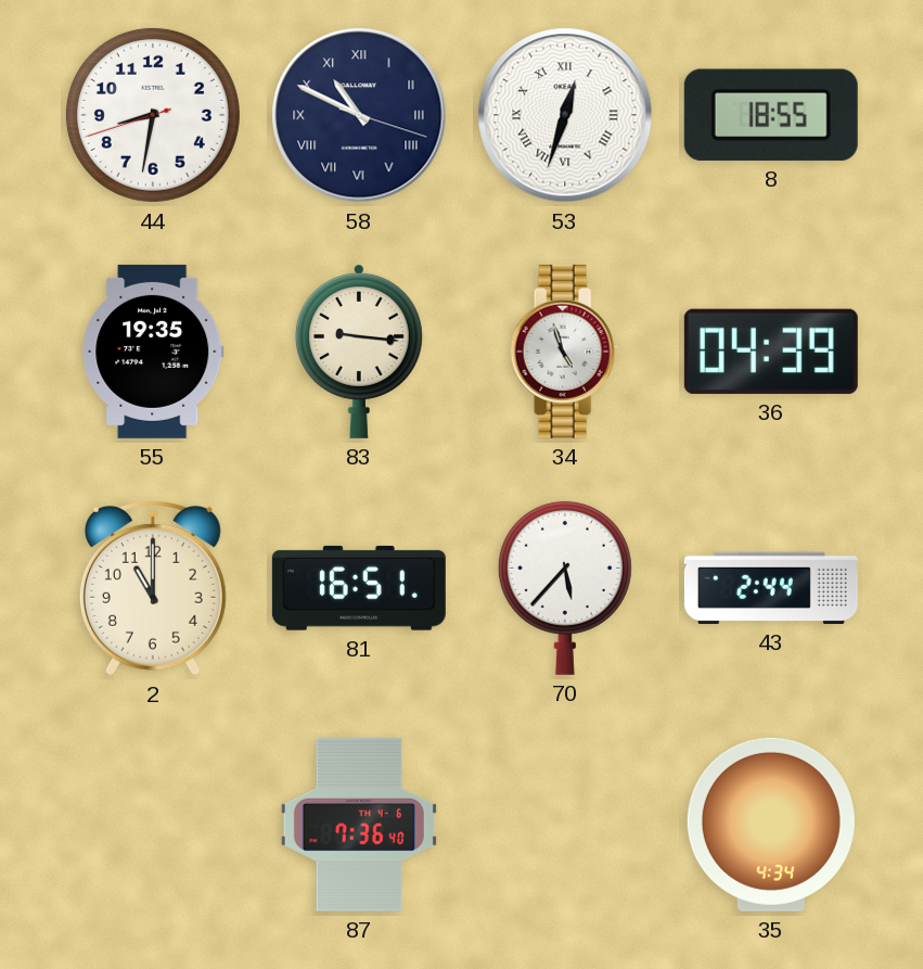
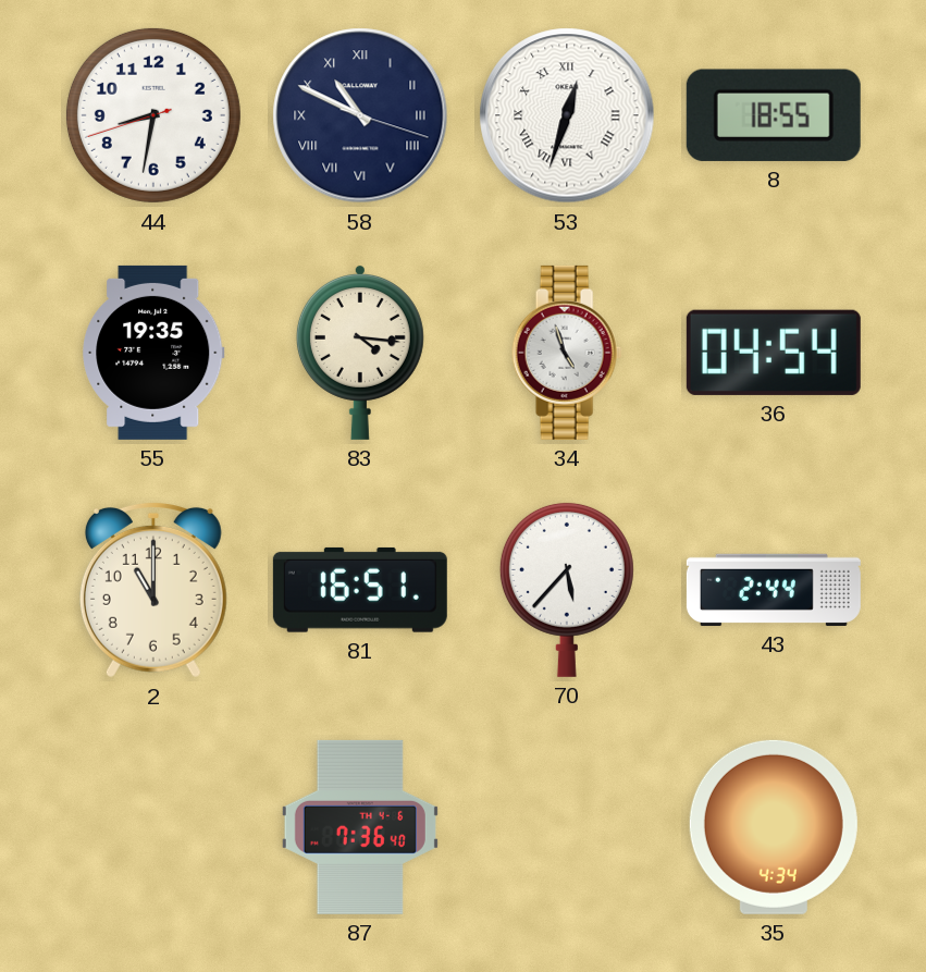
83: 9:16 -> 4:16 (360, 353)
36: 04:39 -> 04:54 (774, 353)
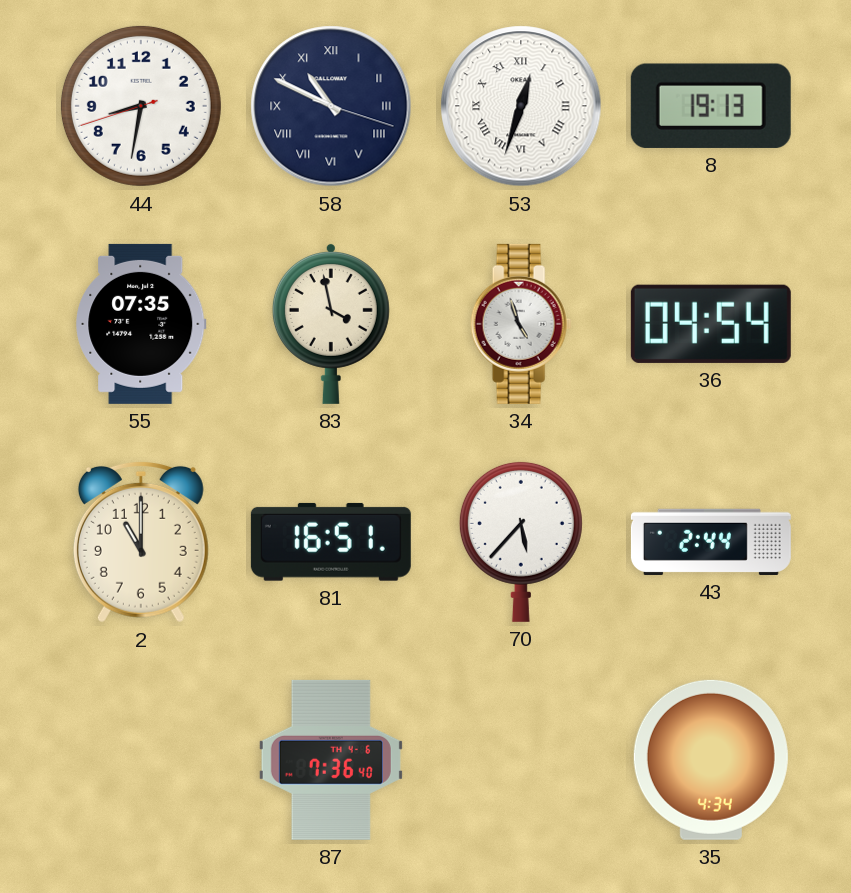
8: 18:55 -> 19:13 (711, 106)
55: 19:35 -> 07:35 (141, 324)
83: 4:16 -> 3:58 (331, 324)
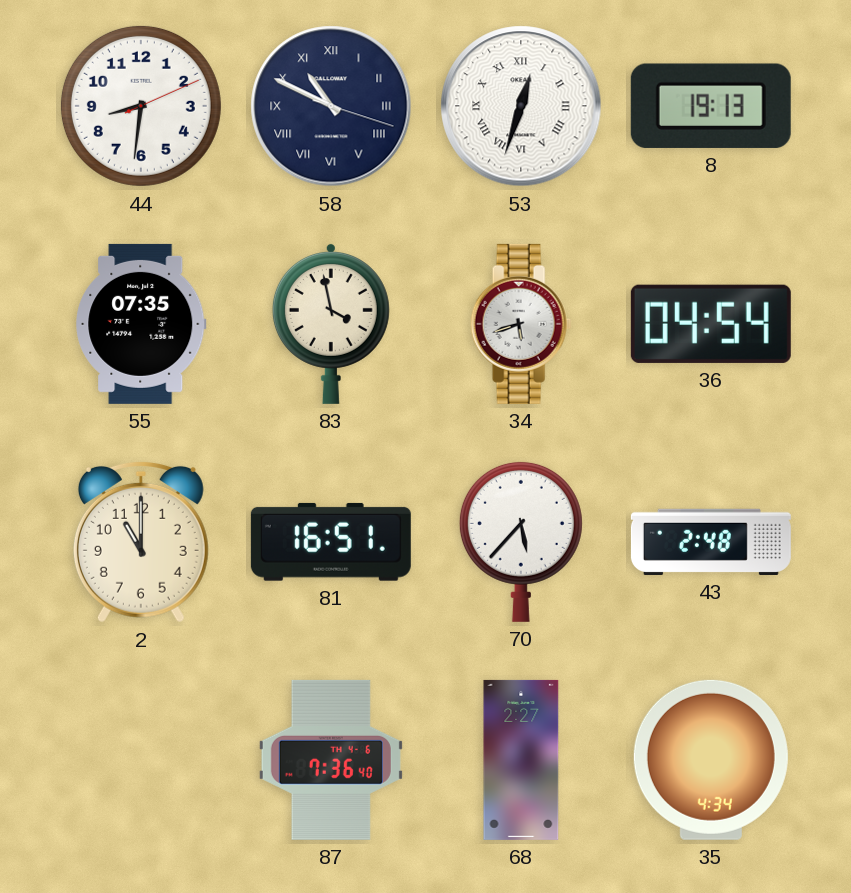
44: 8:31:42 -> 8:31:11 (141, 106)
34: 4:57 -> 5:42 (521, 324)
43: 2:44 -> 2:48 (711, 542)
68: none -> 2:27 (521, 760)
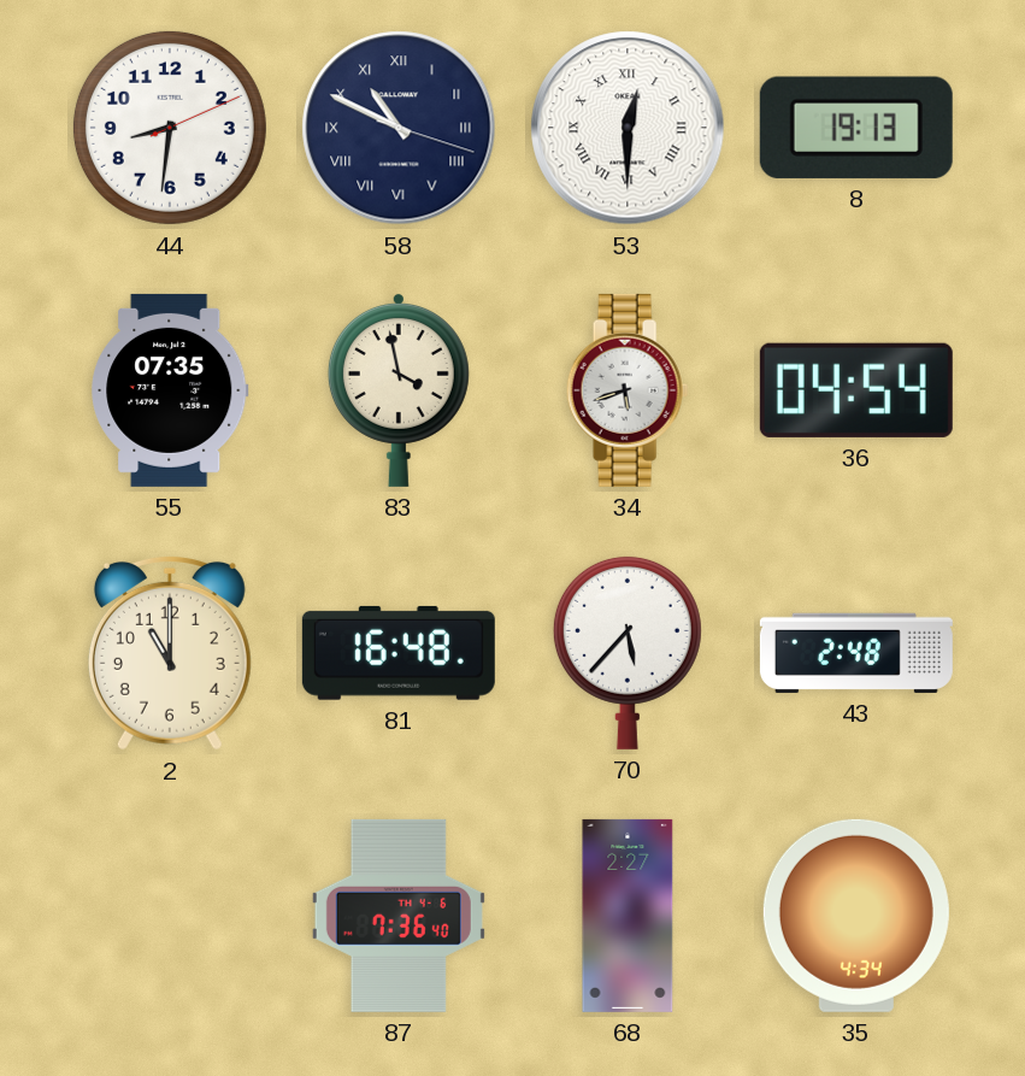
53: 12:33 -> 12:30 (628, 128)
81: 16:51 -> 16:48 (399, 653)
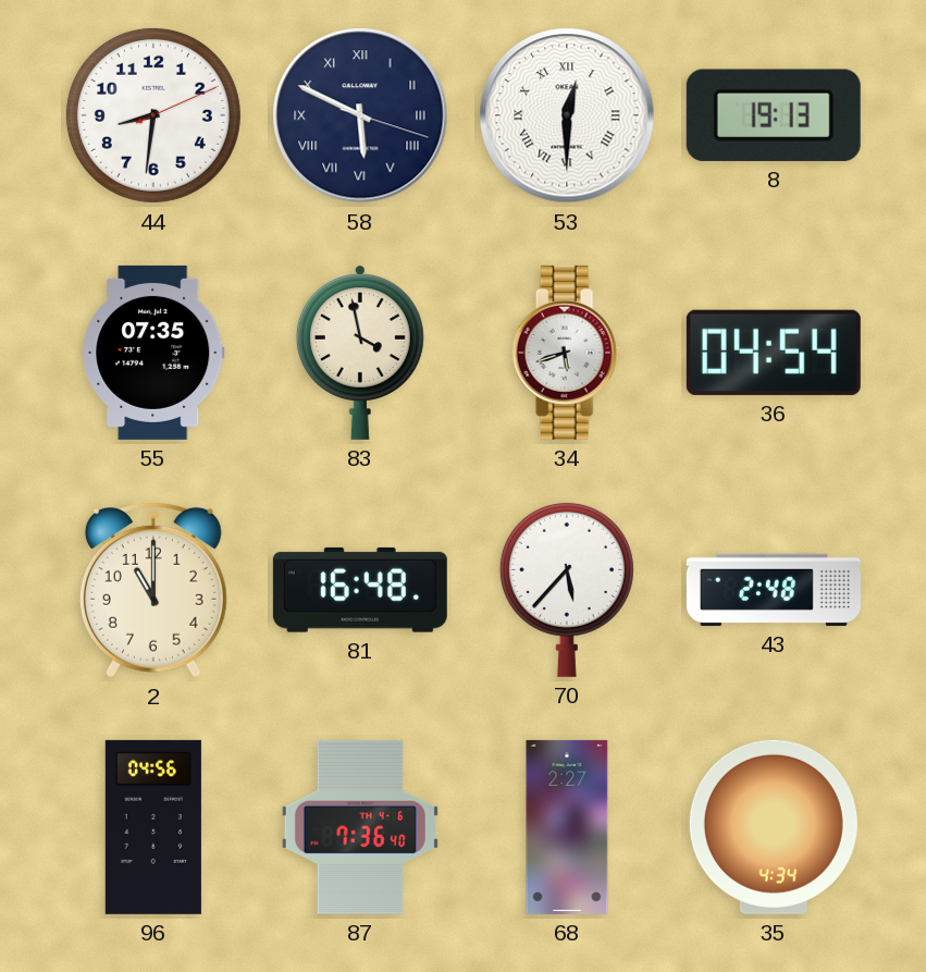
58: 10:49 -> 5:49 (360, 115)
96: none -> 04:56 (153, 827)
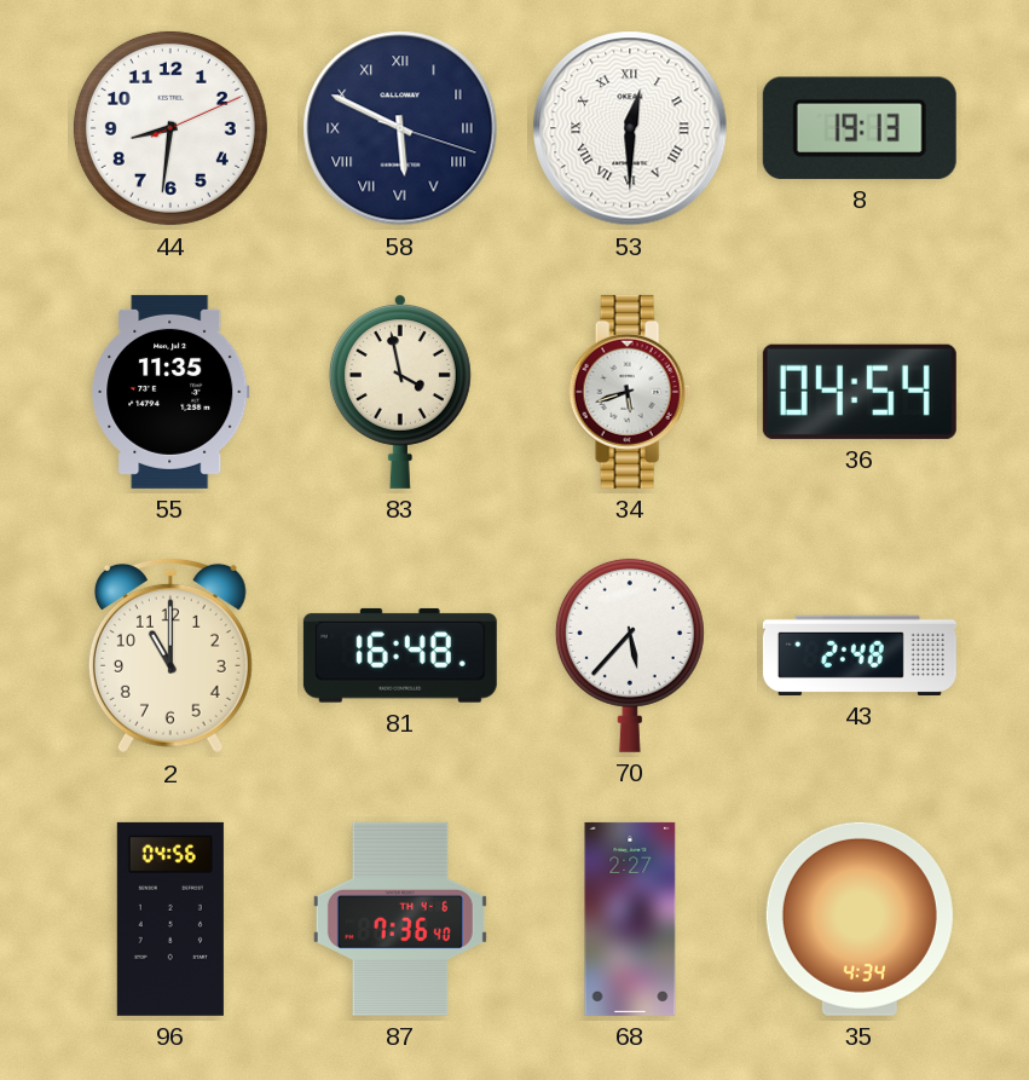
55: 07:35 -> 11:35 (170, 392)
